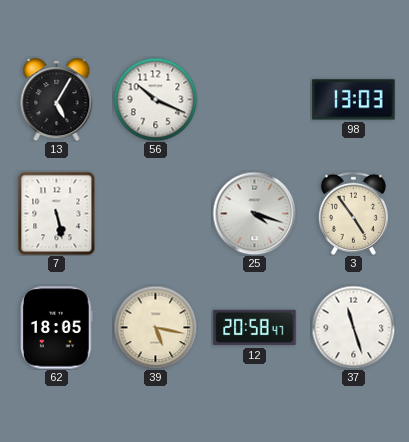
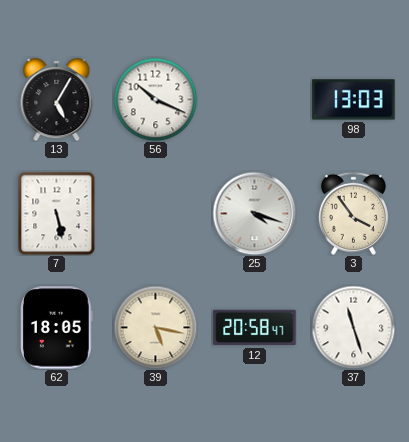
3: 4:54 -> 3:54 (353, 213)
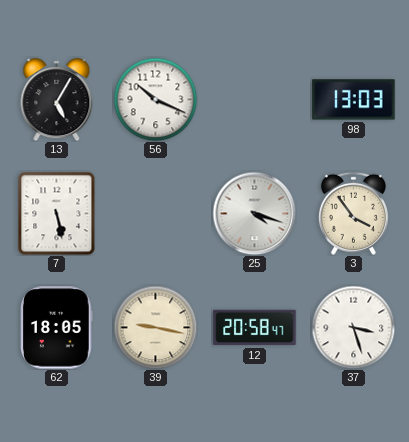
39: 5:17 -> 9:17 (155, 327)
37: 11:27 -> 3:27 (353, 327)
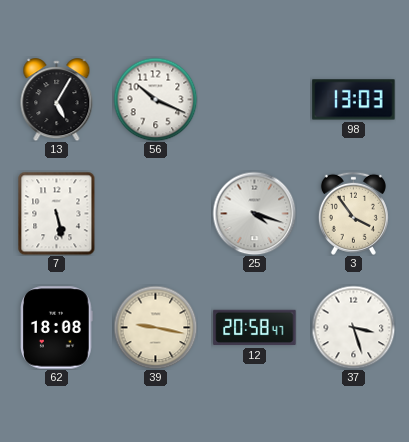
62: 18:05 -> 18:08 (57, 328)
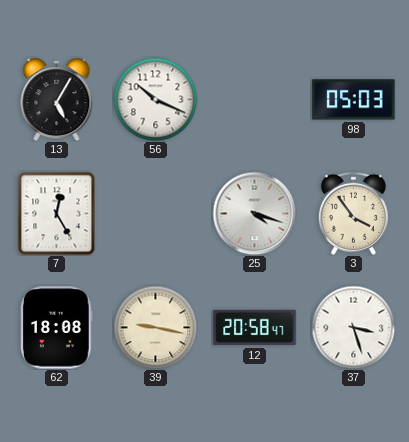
98: 13:03 -> 05:03 (354, 100)
7: 5:28 -> 12:25 (57, 213)
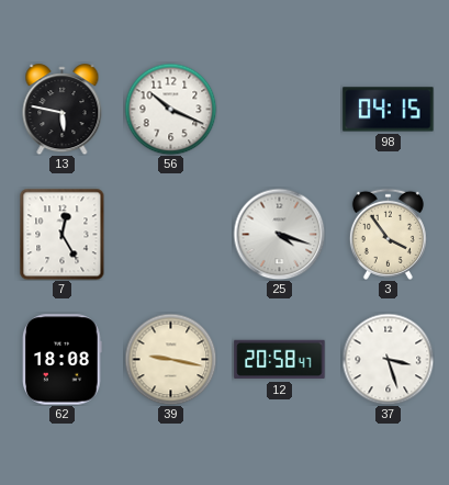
13: 5:05 -> 5:47 (63, 110)
98: 05:03 -> 04:15 (389, 110)
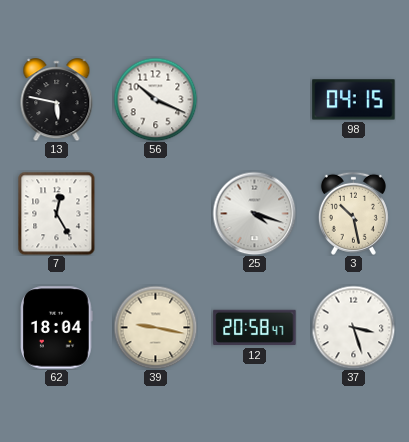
3: 3:54 -> 10:28 (353, 213)
62: 18:08 -> 18:04 (57, 328)
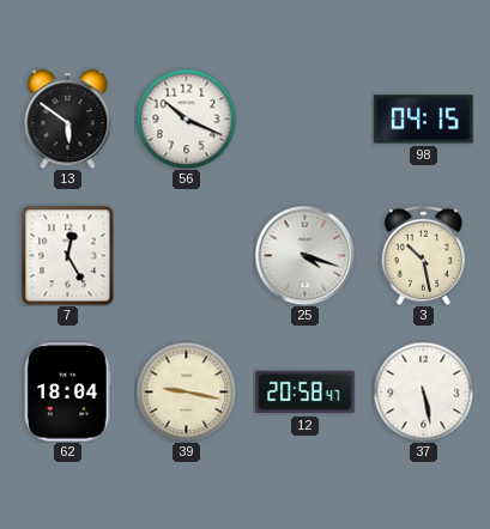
13: 5:47 -> 5:51 (68, 120)
37: 3:27 -> 5:28 (423, 391)
